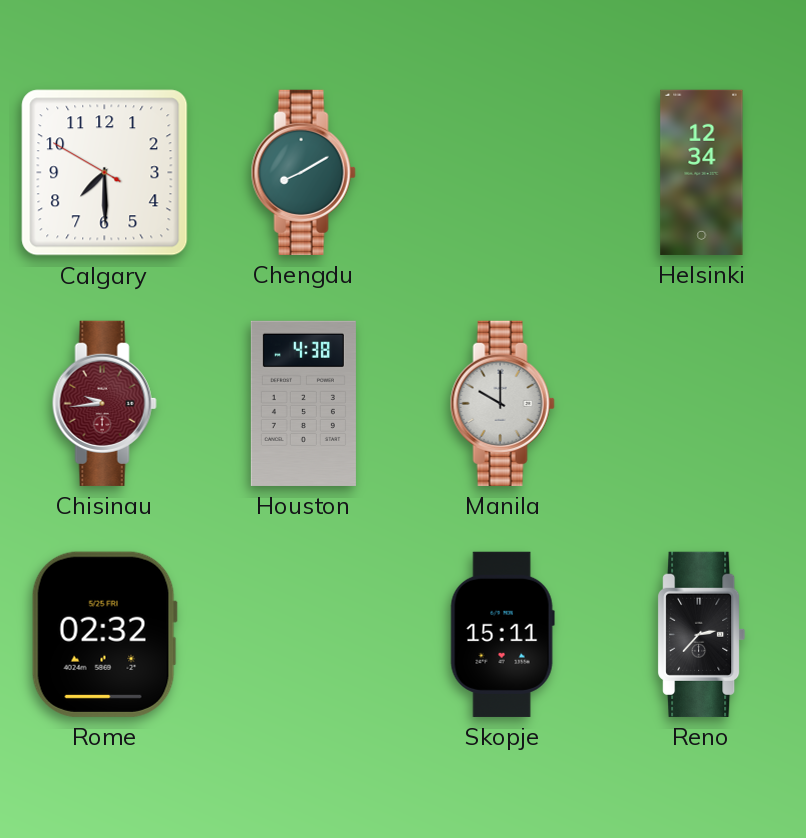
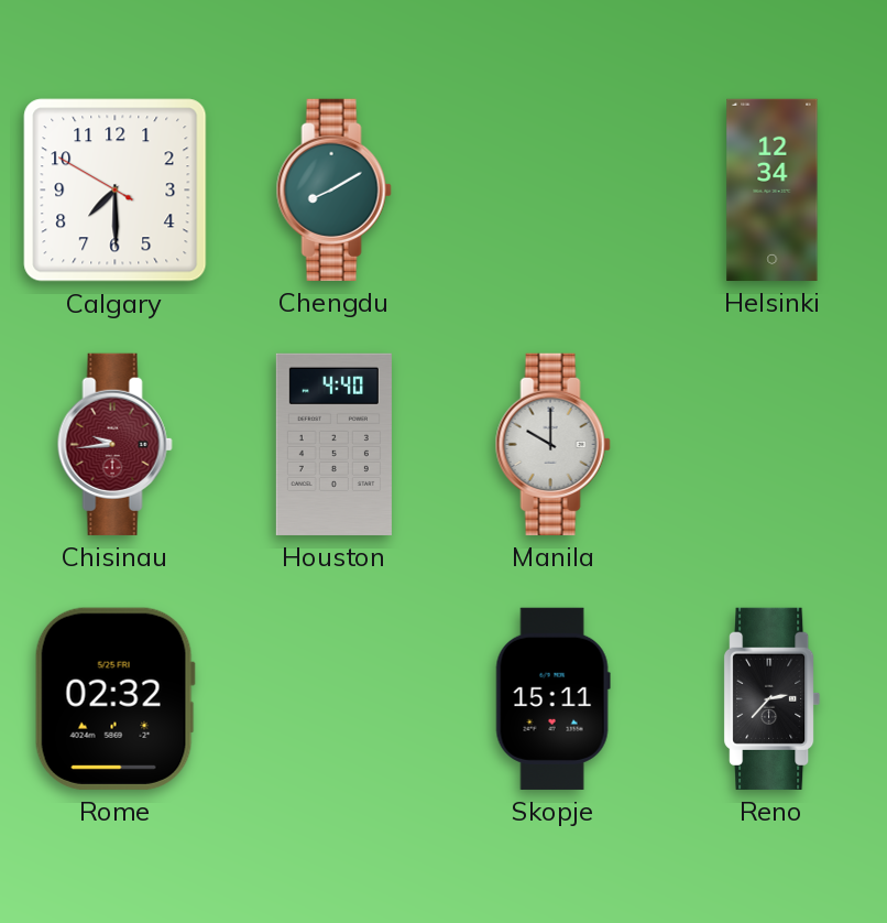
Houston: 4:38 -> 4:40 (333, 444)
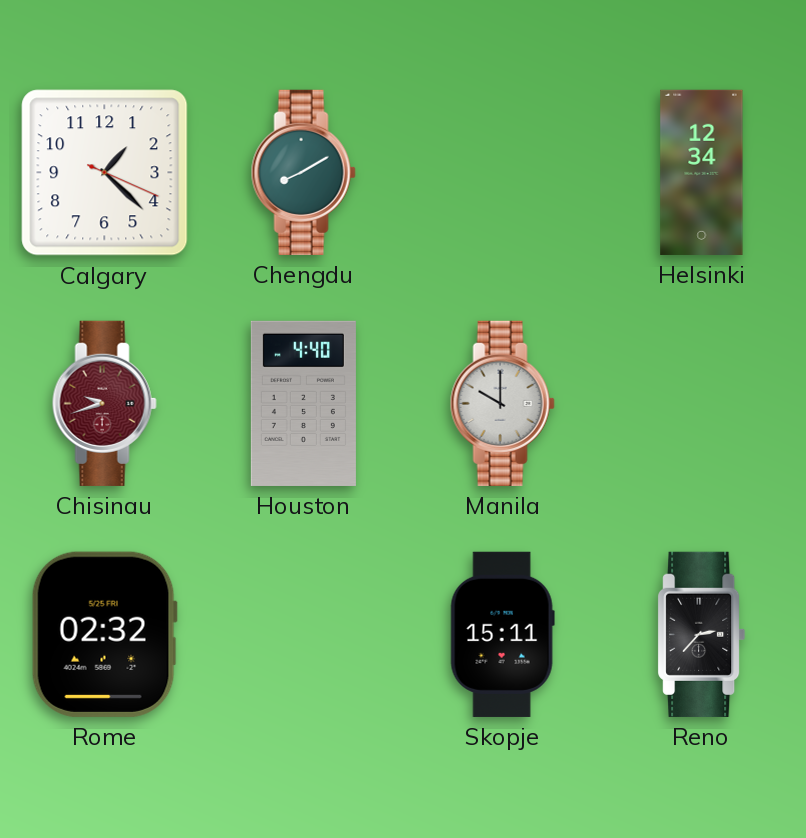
Calgary: 7:29 -> 1:22 (105, 173)
Chisinau: 9:44 -> 9:42 (104, 403)
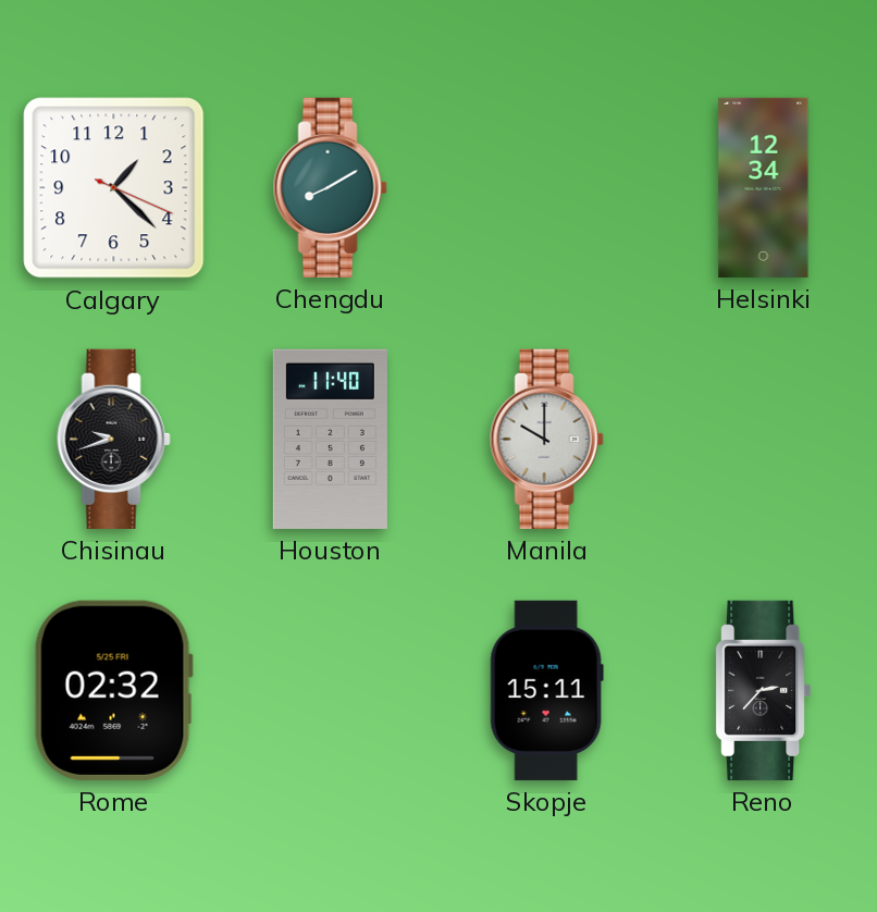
Chisinau dial: burgundy -> black (113, 439)
Houston: 4:40 -> 11:40 (330, 439)
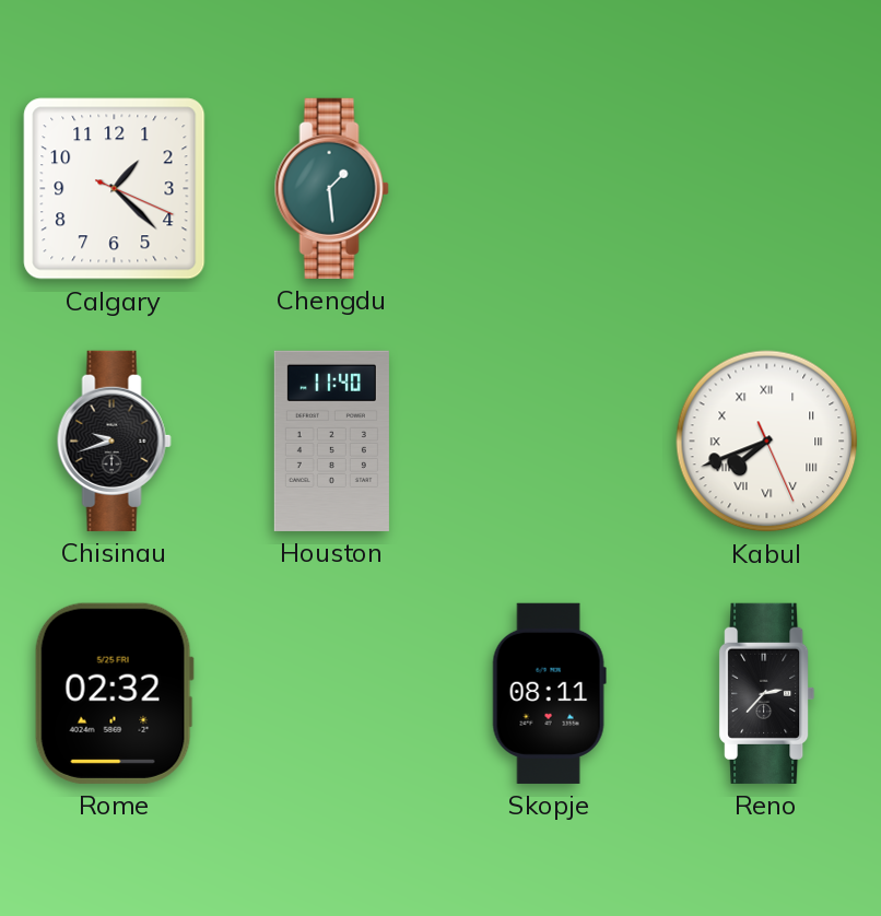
Chengdu: 8:10 -> 1:29 (331, 188)
Helsinki: 12:34 -> none (764, 187)
Manila: 10:00 -> none (546, 439)
Kabul: none -> 7:41 (767, 442)
Skopje: 15:11 -> 08:11 (549, 693)
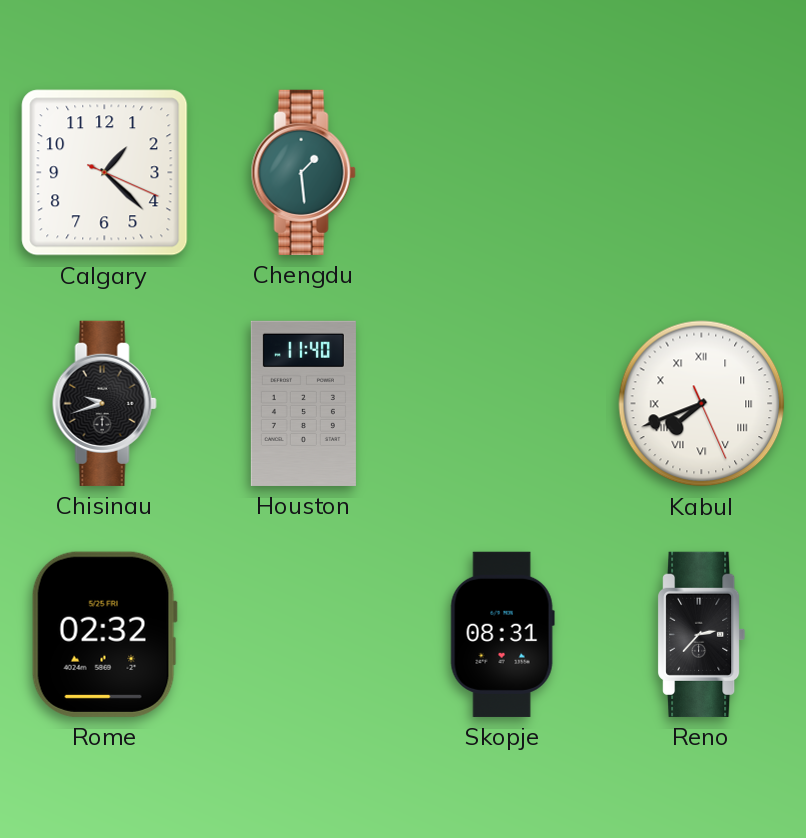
Skopje: 08:11 -> 08:31 (502, 634)
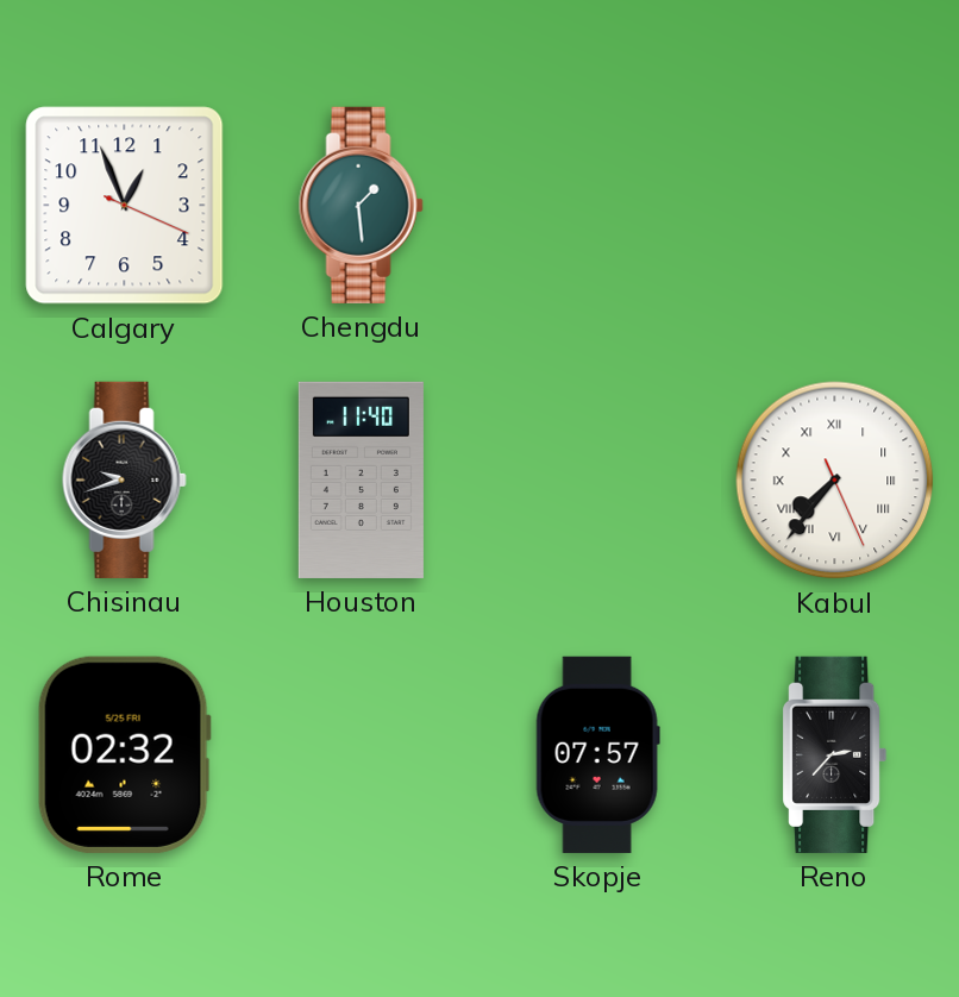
Calgary: 1:22 -> 12:56 (125, 206)
Kabul: 7:41 -> 7:36 (835, 481)
Skopje: 08:31 -> 07:57 (597, 754)
